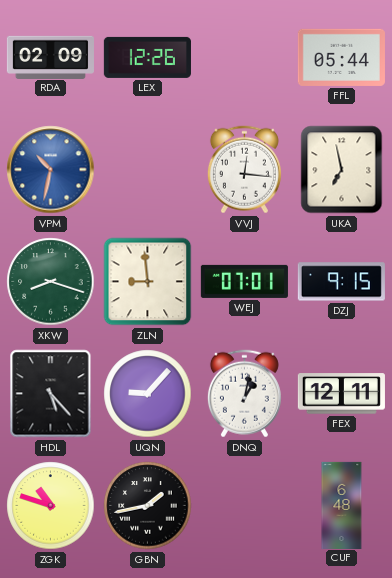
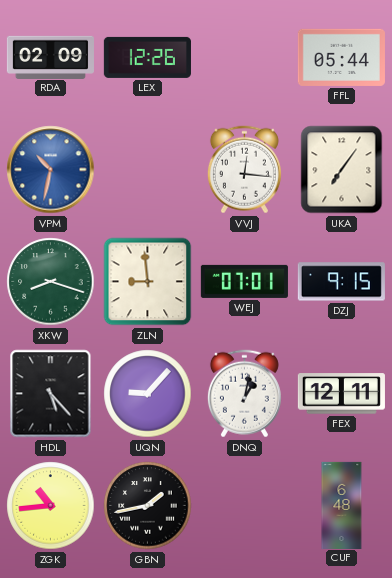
UKA: 6:58 -> 7:06 (342, 170)
ZGK: 10:48 -> 10:44 (51, 506)
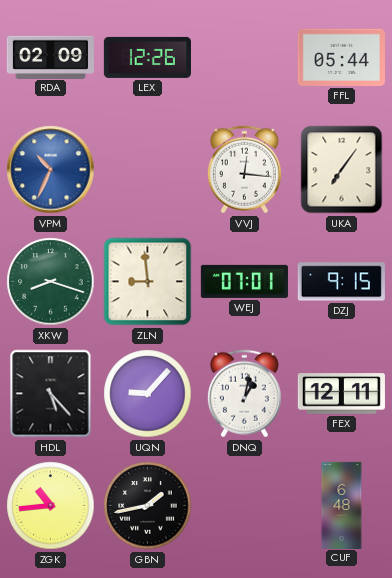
VPM: 10:32 -> 10:34 (51, 170)
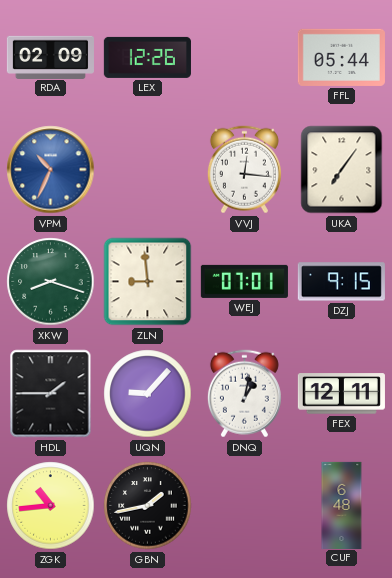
HDL: 5:23 -> 1:45 (51, 394)
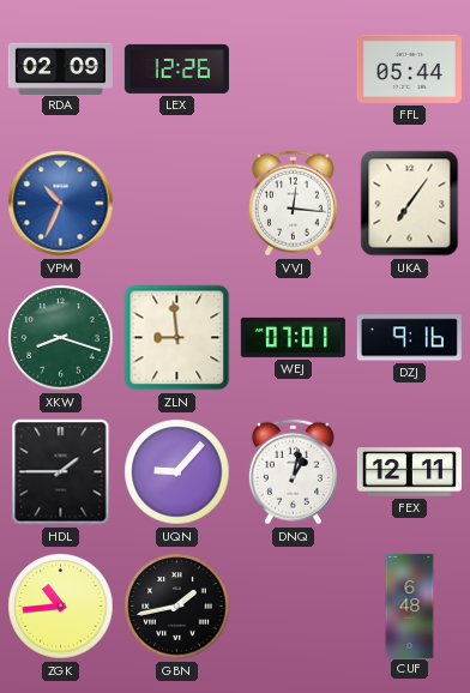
DZJ: 9:15 -> 9:16 (409, 338)
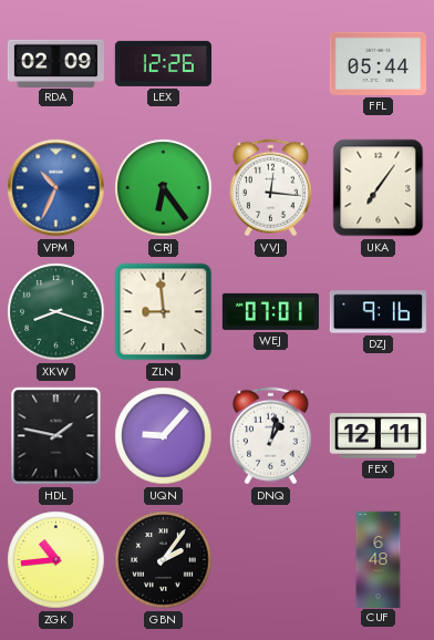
CRJ: none -> 6:24 (164, 188)
HDL: 1:45 -> 1:47 (56, 436)
GBN: 1:43 -> 2:06 (164, 560)
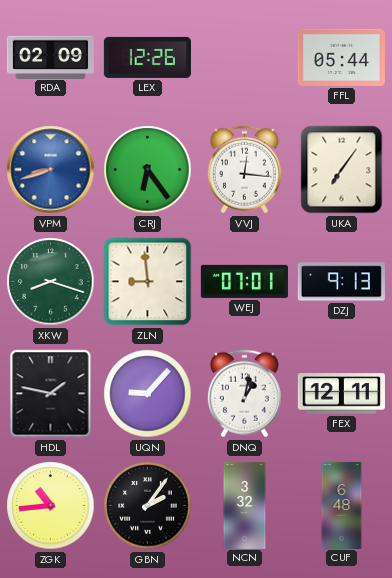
VPM: 10:34 -> 8:42 (51, 170)
DZJ: 9:16 -> 9:13 (341, 282)
NCN: none -> 3:32 (245, 505)
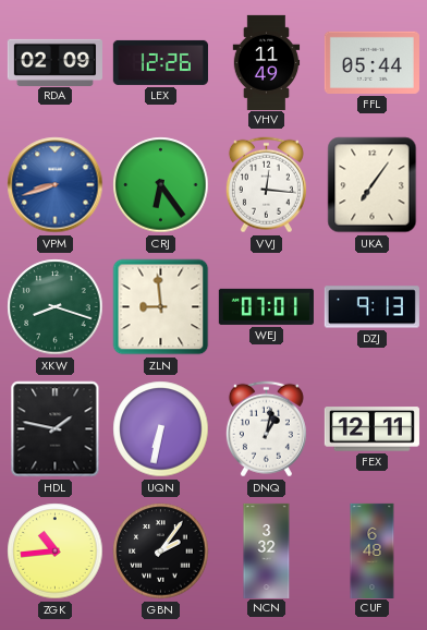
VHV: none -> 11:49 (267, 62)
UQN: 9:07 -> 6:32 (161, 429)
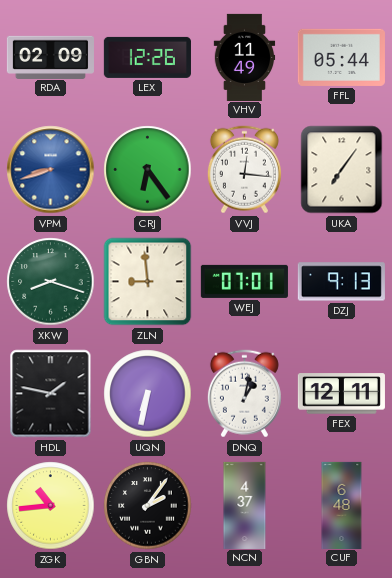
NCN: 3:32 -> 4:37 (245, 505)
